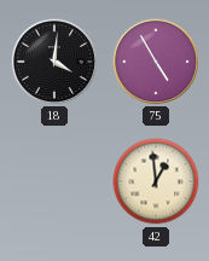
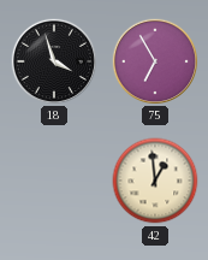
18: 4:01 -> 3:57 (53, 60)
75: 4:55 -> 6:55 (154, 60)
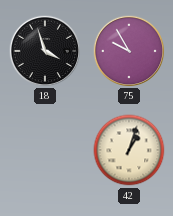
75: 6:55 -> 9:55 (128, 50)
42: 12:59 -> 1:03 (129, 150)
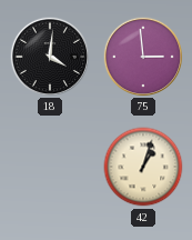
18: 3:57 -> 4:01 (49, 56)
75: 9:55 -> 2:59 (142, 56)
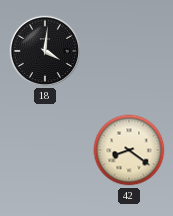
75: 2:59 -> none (142, 56)
42: 1:03 -> 8:21 (129, 150)
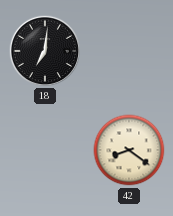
18: 4:01 -> 7:01 (44, 50)
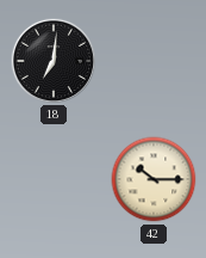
42: 8:21 -> 10:15 (154, 179)
